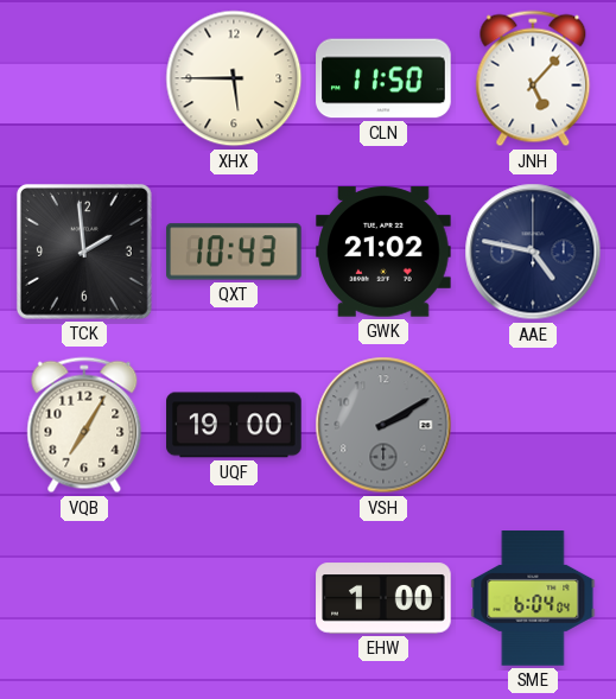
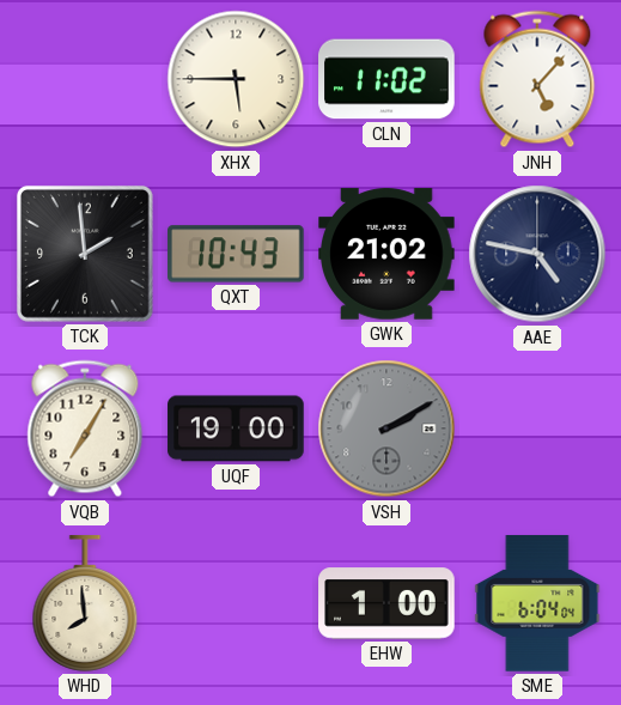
CLN: 11:50 -> 11:02 (386, 79)
WHD: none -> 7:59 (85, 603)
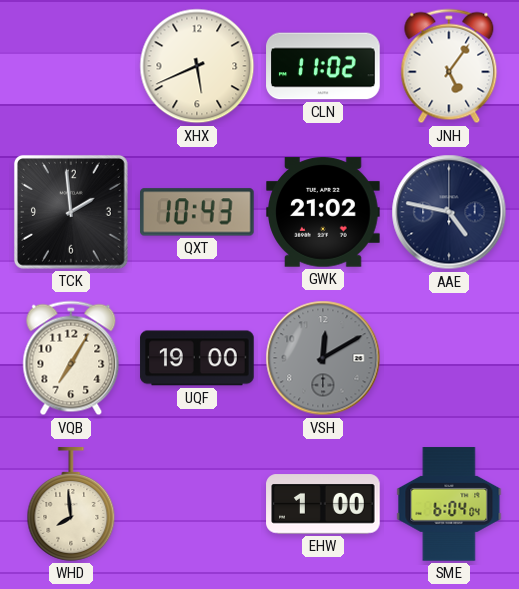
XHX: 5:45 -> 5:41 (197, 66)
JNH: 5:07 -> 5:06 (449, 66)
VSH: 2:10 -> 12:10 (323, 358)
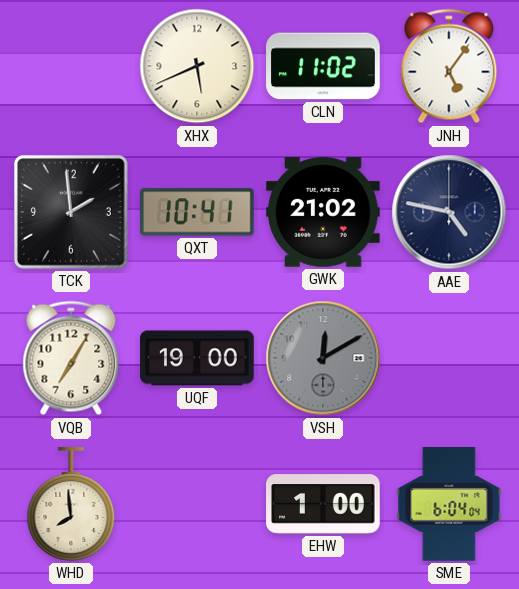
QXT: 10:43 -> 10:41 (198, 212)
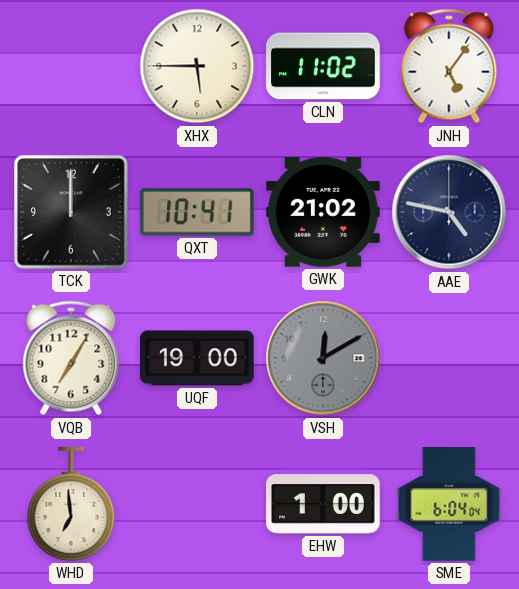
XHX: 5:41 -> 5:45 (197, 66)
TCK: 1:59 -> 12:00 (71, 212)
WHD: 7:59 -> 6:59 (71, 504)
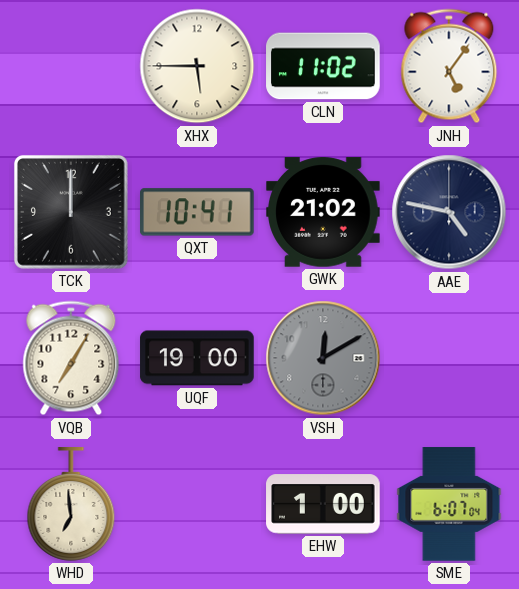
SME: 6:04 -> 6:07 (449, 504)
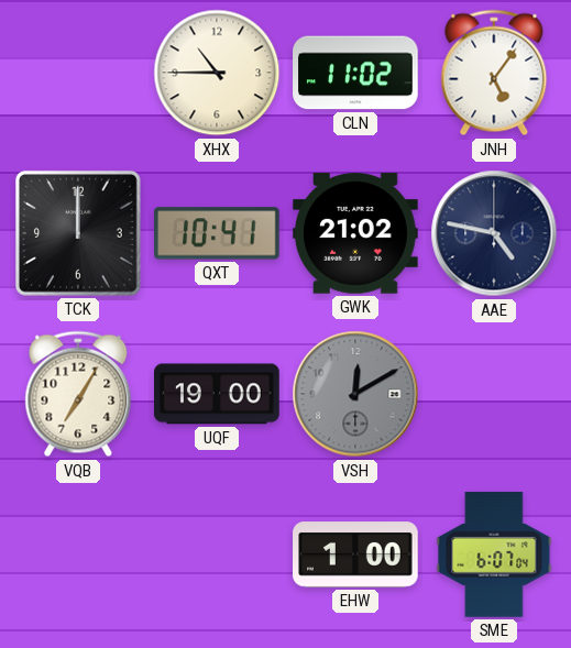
XHX: 5:45 -> 10:45 (217, 73)
WHD: 6:59 -> none (71, 504)
